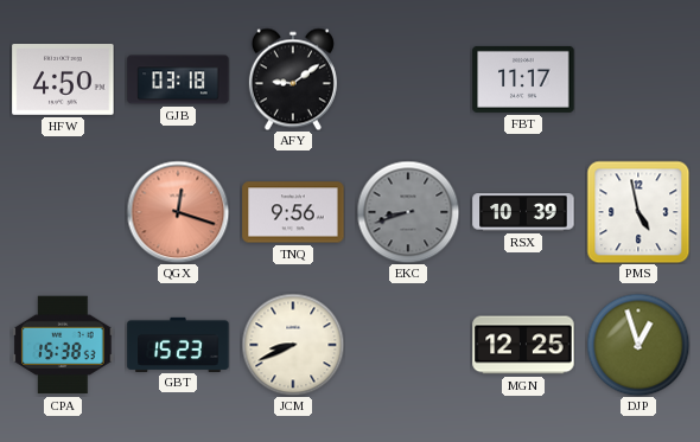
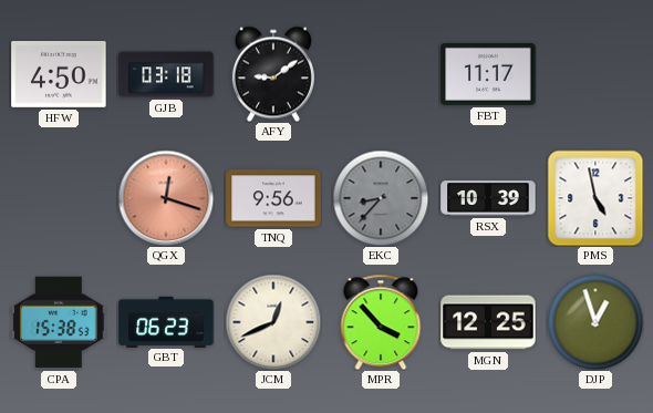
EKC: 8:42 -> 8:37 (381, 198)
GBT: 15:23 -> 06:23 (166, 321)
JCM: 8:41 -> 12:41 (273, 322)
MPR: none -> 3:53 (381, 322)
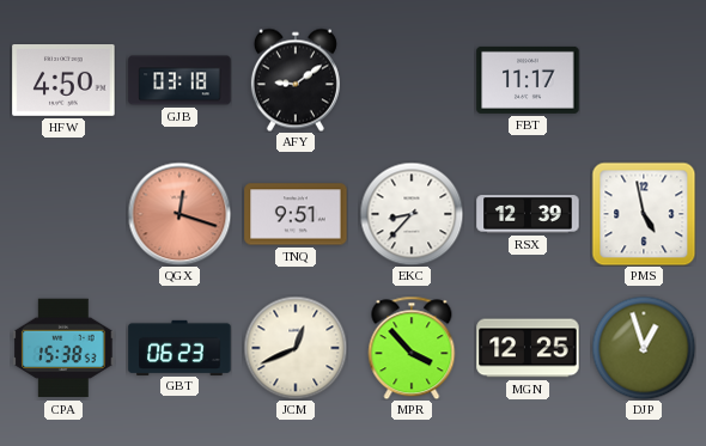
TNQ: 9:56 -> 9:51 (296, 214)
EKC dial: grey -> white (412, 214)
RSX: 10:39 -> 12:39 (528, 214)
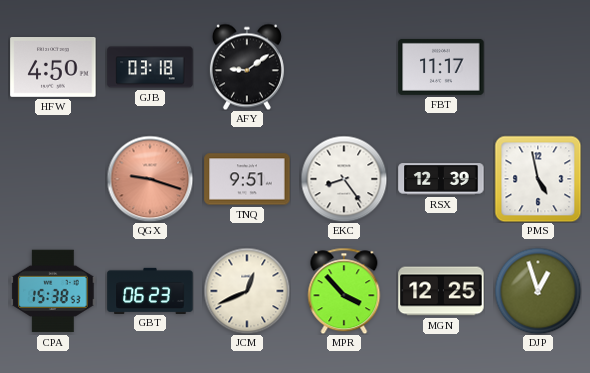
QGX: 12:18 -> 9:18 (150, 179)
EKC: 8:37 -> 8:24 (344, 179)
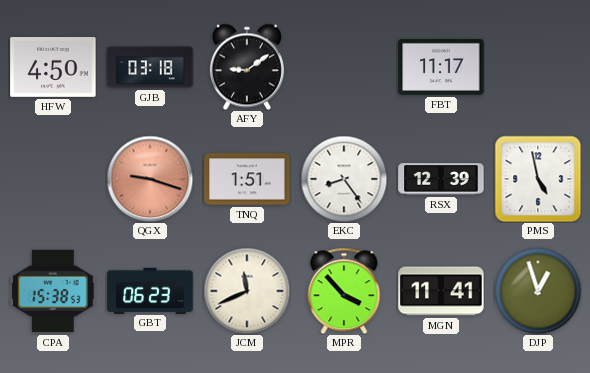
TNQ: 9:51 -> 1:51 (247, 179)
JCM: 12:41 -> 11:41 (247, 291)
MGN: 12:25 -> 11:41 (441, 291)
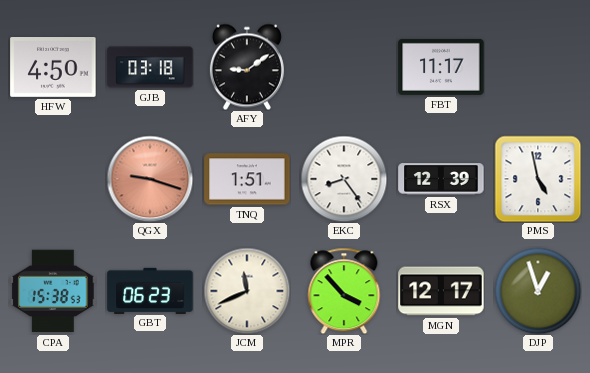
MGN: 11:41 -> 12:17 (441, 291)
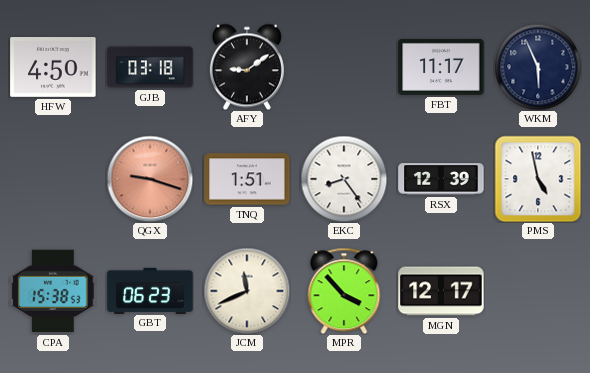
WKM: none -> 5:56 (538, 67)
DJP: 12:57 -> none (538, 291)
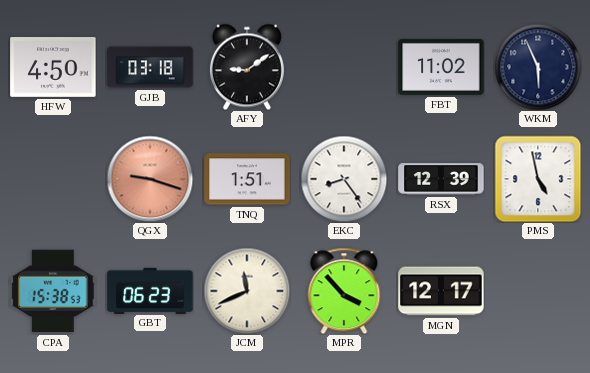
FBT: 11:17 -> 11:02 (441, 67)
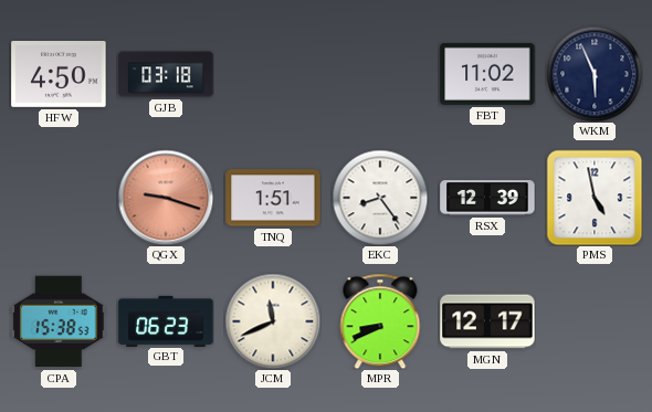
AFY: 9:09 -> none (247, 67)
MPR: 3:53 -> 8:41 (380, 321)
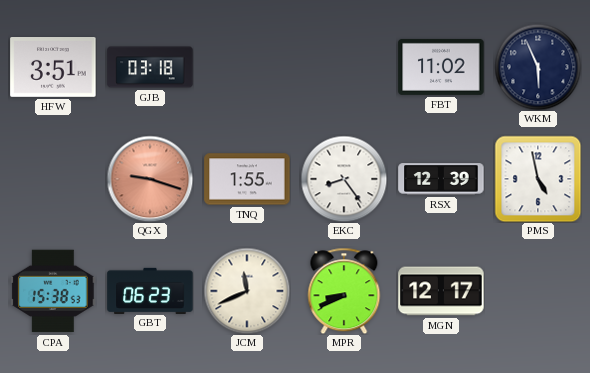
HFW: 4:50 -> 3:51 (53, 68)
TNQ: 1:51 -> 1:55 (247, 179)
